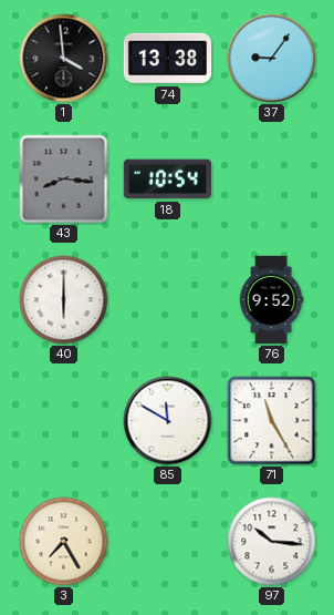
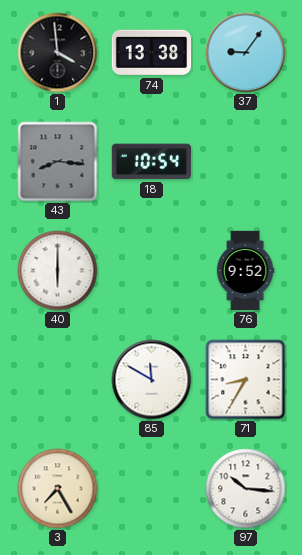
71: 11:25 -> 8:35 (246, 380)
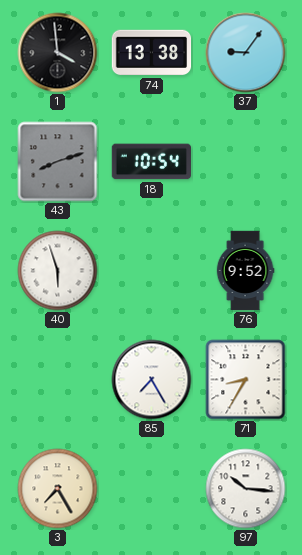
43: 8:16 -> 8:12 (58, 162)
40: 6:00 -> 5:57 (58, 271)
85: 11:50 -> 7:25 (152, 380)
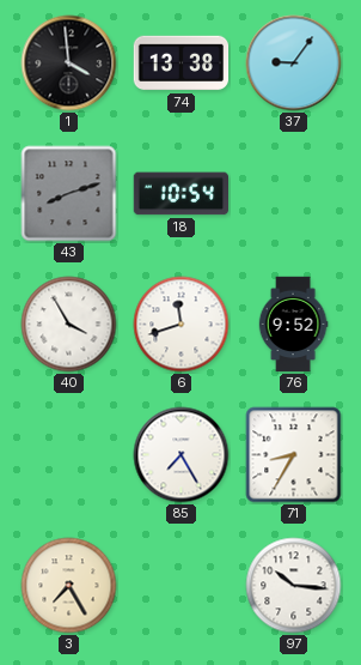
40: 5:57 -> 3:55 (69, 325)
6: none -> 11:42 (182, 325)
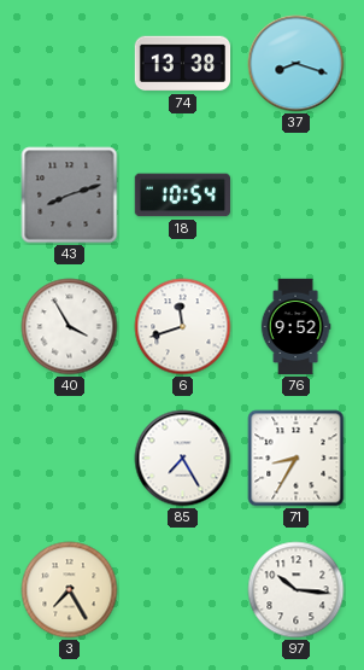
1: 3:59 -> none (69, 64)
37: 9:06 -> 8:18 (297, 64)
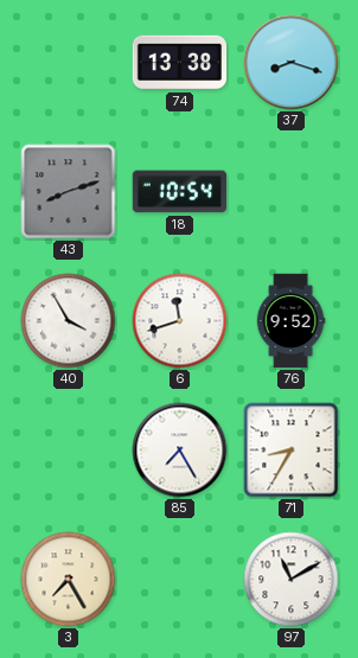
97: 10:16 -> 11:10 (292, 580)
